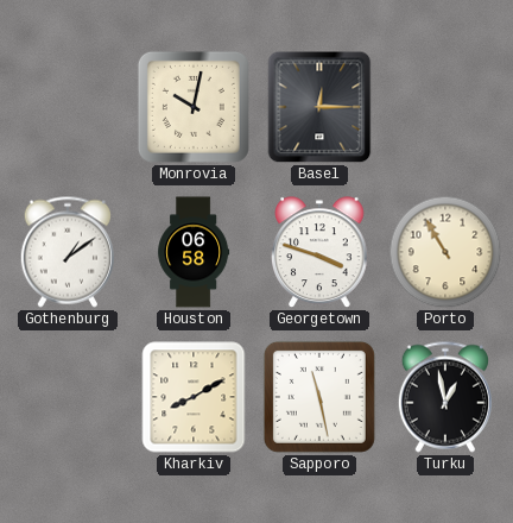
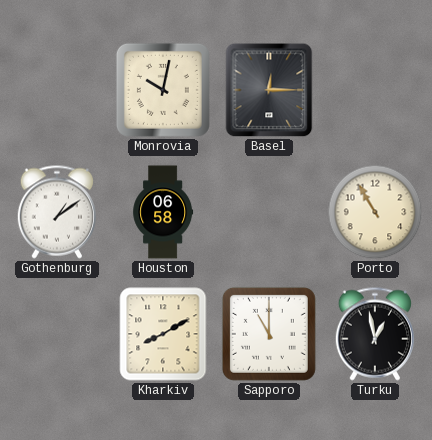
Georgetown: 3:48 -> none (319, 253)
Sapporo: 11:28 -> 11:00 (269, 334)
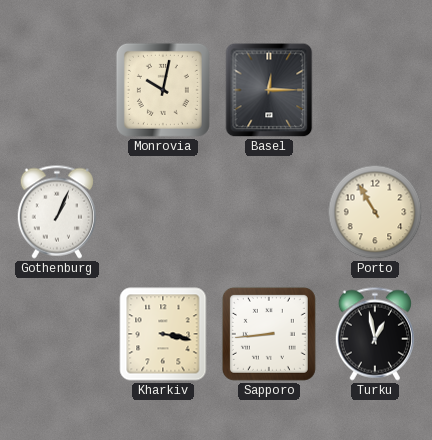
Gothenburg: 1:09 -> 1:04 (57, 212)
Houston: 06:58 -> none (163, 212)
Kharkiv: 8:10 -> 3:17 (163, 334)
Sapporo: 11:00 -> 8:44 (269, 334)
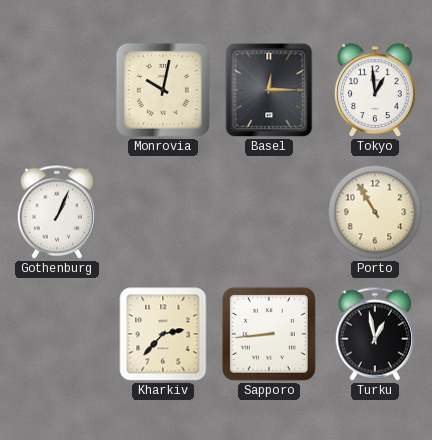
Tokyo: none -> 12:59 (375, 91)
Kharkiv: 3:17 -> 2:37 (163, 334)
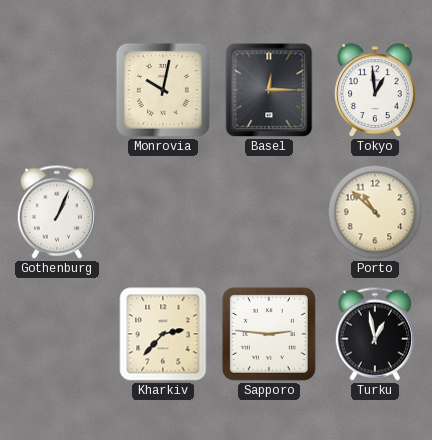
Porto: 10:55 -> 10:52 (375, 212)
Sapporo: 8:44 -> 2:46 (269, 334)
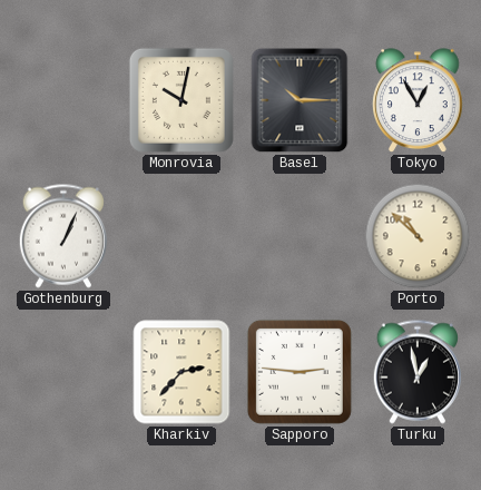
Basel: 12:15 -> 10:15 (300, 100)
Tokyo: 12:59 -> 12:55 (418, 101)
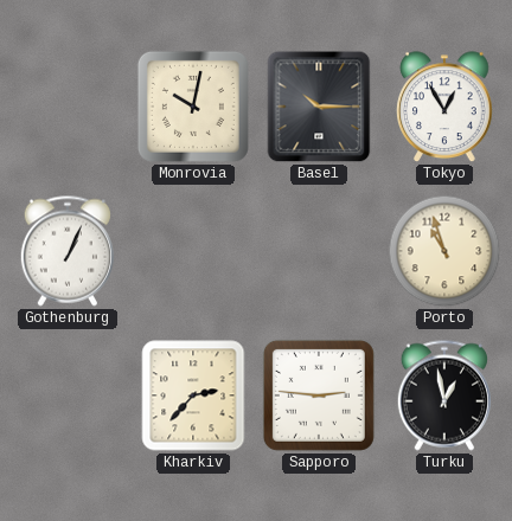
Porto: 10:52 -> 10:57 (444, 251)
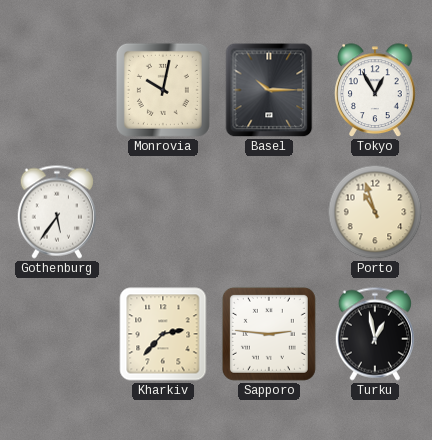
Gothenburg: 1:04 -> 5:36 (57, 212)
